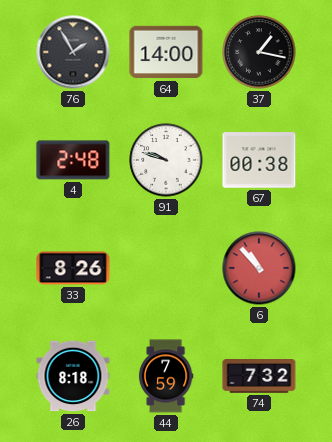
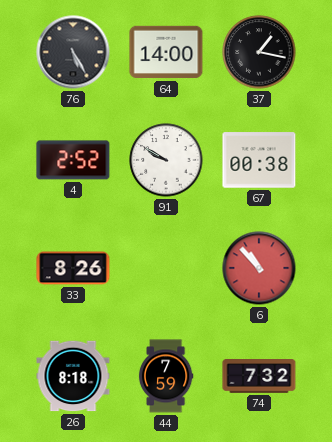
76: 1:55 -> 5:25 (73, 52)
4: 2:48 -> 2:52 (73, 160)
91: 9:48 -> 9:50 (166, 160)
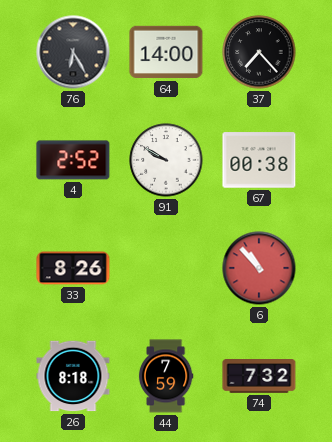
76: 5:25 -> 6:25 (73, 52)
37: 1:17 -> 7:23 (259, 52)
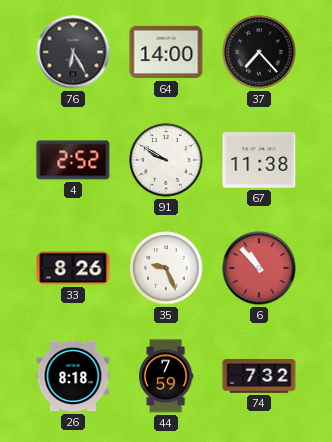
67: 00:38 -> 11:38 (259, 160)
35: none -> 9:26 (166, 268)
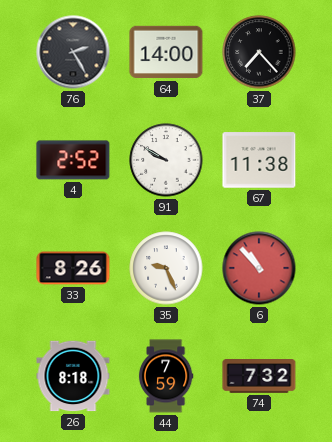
76: 6:25 -> 2:25 (73, 52)
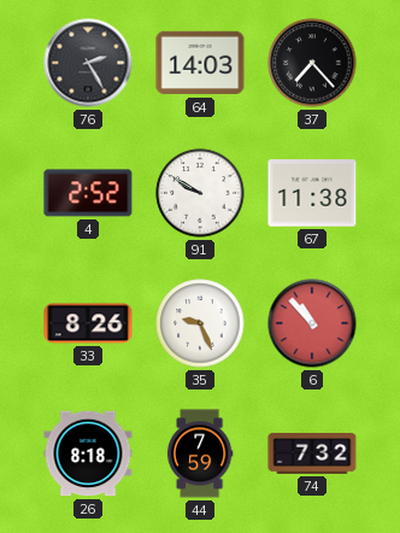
64: 14:00 -> 14:03 (200, 63)
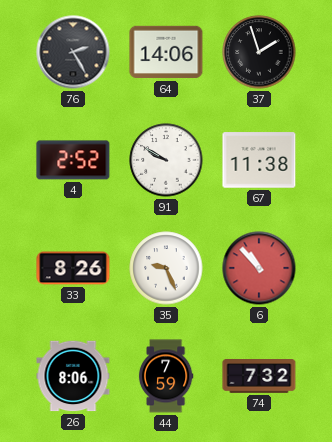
64: 14:03 -> 14:06 (166, 52)
37: 7:23 -> 1:57 (259, 52)
26: 8:18 -> 8:06 (73, 376)
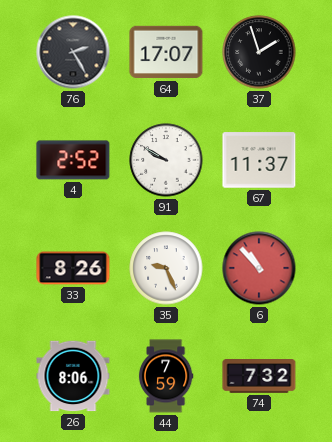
64: 14:06 -> 17:07 (166, 52)
67: 11:38 -> 11:37 (259, 160)
